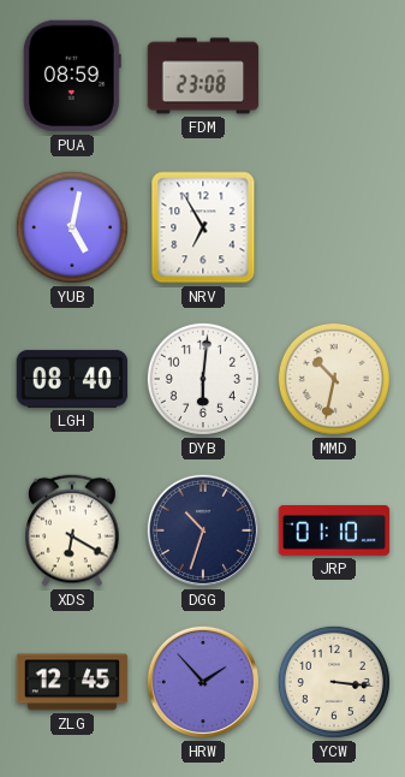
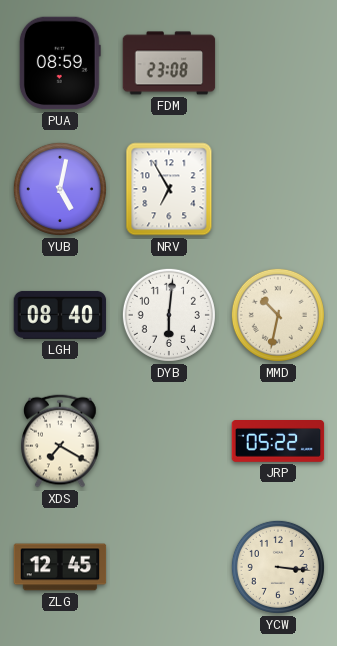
XDS: 6:20 -> 7:20 (60, 441)
DGG: 10:33 -> none (203, 530)
JRP: 01:10 -> 05:22 (278, 442)
HRW: 1:53 -> none (203, 682)
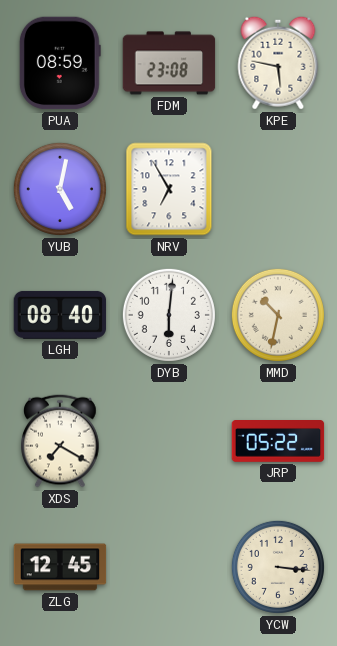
KPE: none -> 5:47 (278, 63)
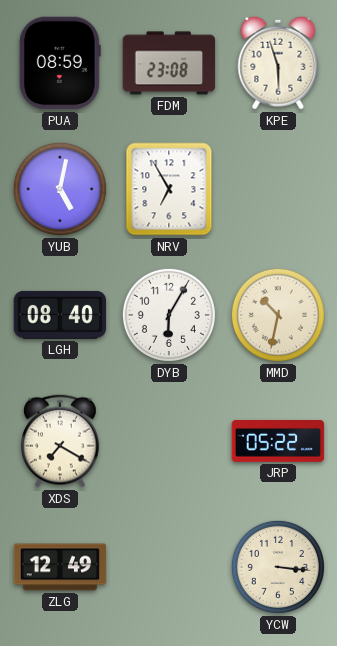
KPE: 5:47 -> 5:57 (278, 63)
DYB: 6:01 -> 6:05 (169, 315)
ZLG: 12:45 -> 12:49 (60, 567)
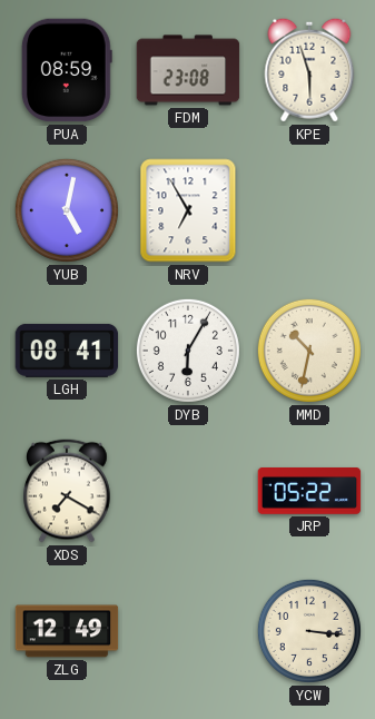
LGH: 08:40 -> 08:41 (67, 351)
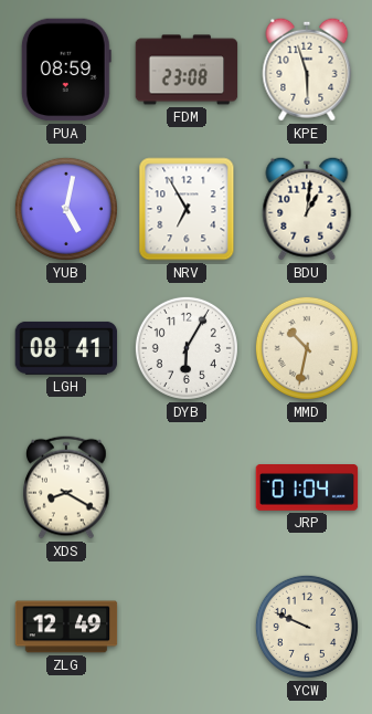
BDU: none -> 1:01 (307, 209)
XDS: 7:20 -> 8:20 (66, 487)
JRP: 05:22 -> 01:04 (307, 489)
YCW: 3:16 -> 9:49 (307, 627)
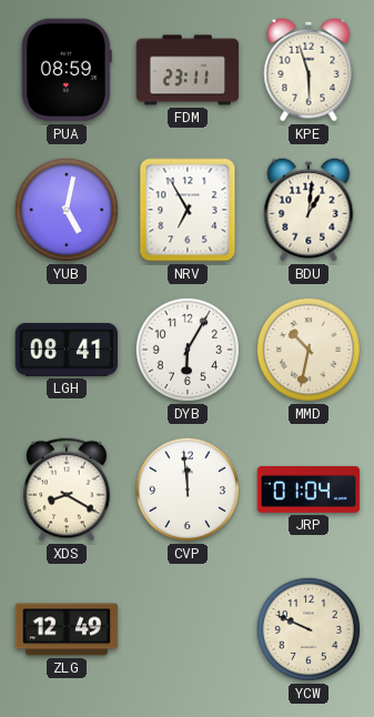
FDM: 23:08 -> 23:11 (188, 70)
CVP: none -> 11:59 (188, 489)
